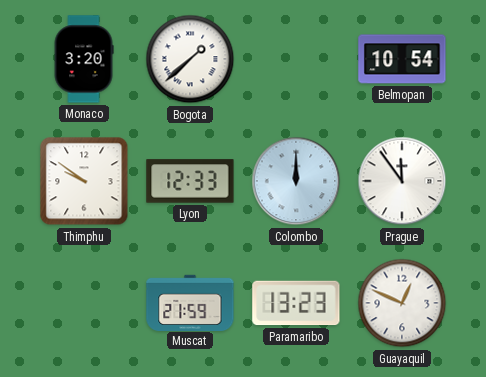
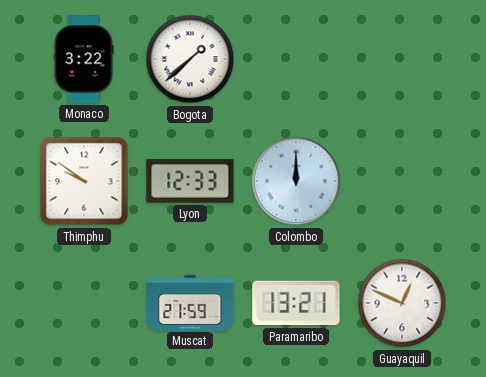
Monaco: 3:20 -> 3:22 (84, 59)
Belmopan: 10:54 -> none (402, 59)
Prague: 11:54 -> none (402, 181)
Paramaribo: 13:23 -> 13:21 (296, 303)
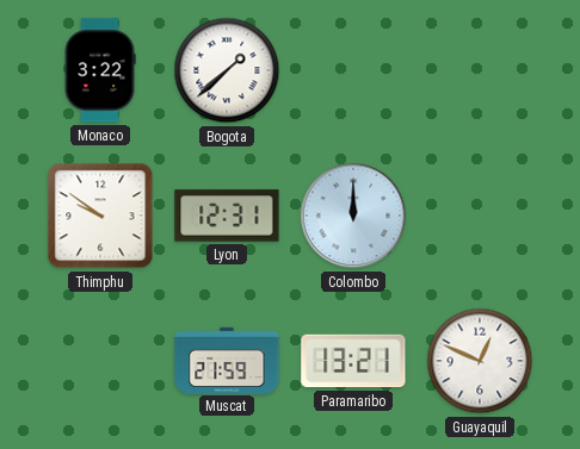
Lyon: 12:33 -> 12:31 (227, 216)
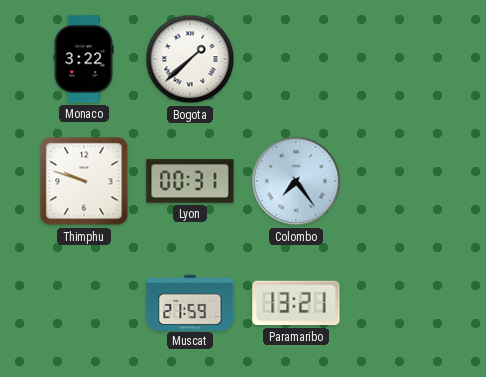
Thimphu: 9:51 -> 9:48 (84, 181)
Lyon: 12:31 -> 00:31 (190, 181)
Colombo: 12:00 -> 7:24 (296, 181)
Guayaquil: 12:49 -> none (480, 361)
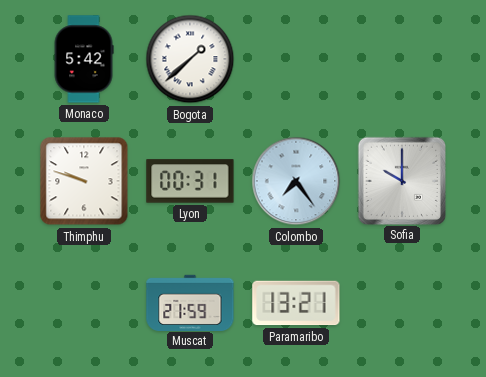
Monaco: 3:22 -> 5:42 (84, 59)
Sofia: none -> 10:00 (401, 180)
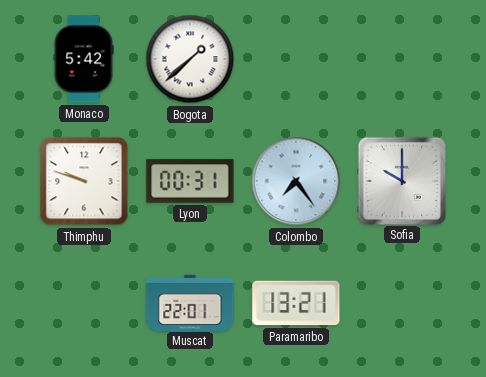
Muscat: 21:59 -> 22:01 (190, 302)
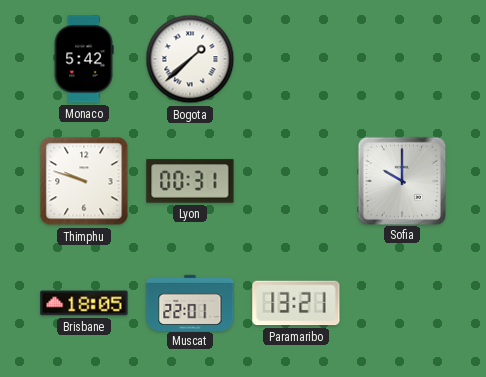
Colombo: 7:24 -> none (296, 181)
Brisbane: none -> 18:05 (84, 303)
